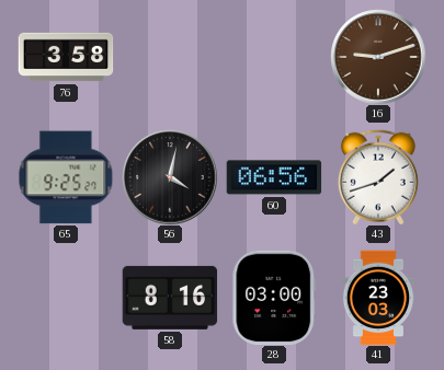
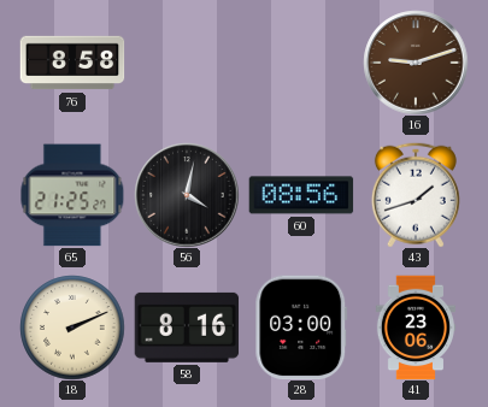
76: 3:58 -> 8:58 (72, 63)
65: 9:25 -> 21:25 (72, 195)
60: 06:56 -> 08:56 (301, 195)
18: none -> 2:11 (72, 328)
41: 23:03 -> 23:06 (414, 328)
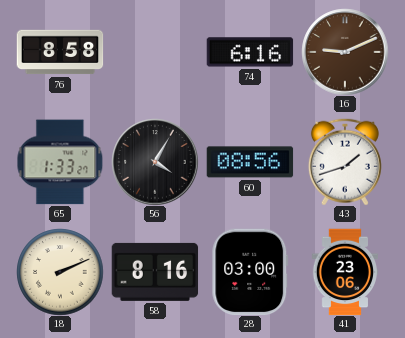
74: none -> 6:16 (250, 52)
16: 9:12 -> 9:11 (345, 52)
65: 21:25 -> 1:33 (60, 162)
56: 4:02 -> 4:05 (155, 162)
